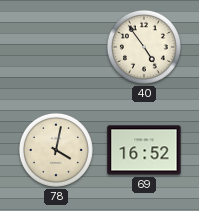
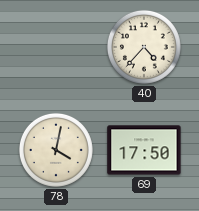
40: 4:54 -> 4:37 (144, 47)
69: 16:52 -> 17:50 (144, 150)
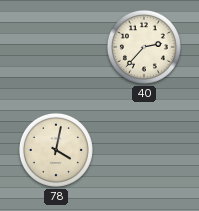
40: 4:37 -> 2:37 (144, 47)
69: 17:50 -> none (144, 150)
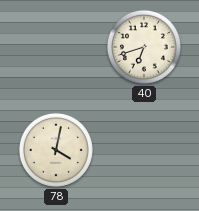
40: 2:37 -> 6:42 (144, 47)
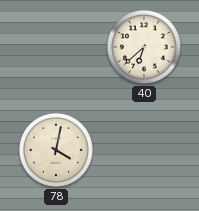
40: 6:42 -> 6:38 (144, 47)
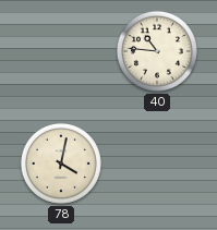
40: 6:38 -> 10:46 (157, 51)
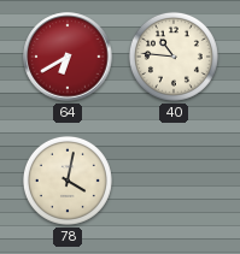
64: none -> 6:40 (68, 57)
